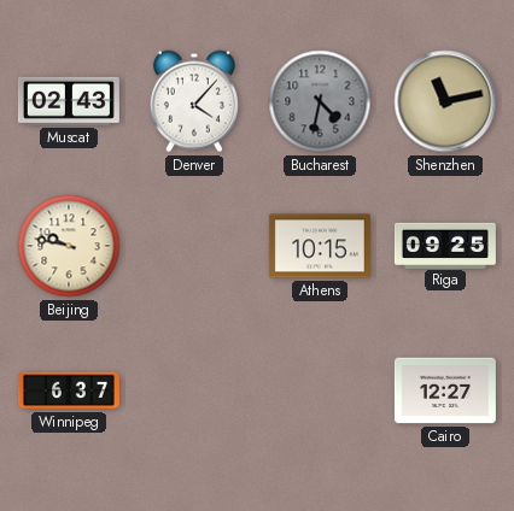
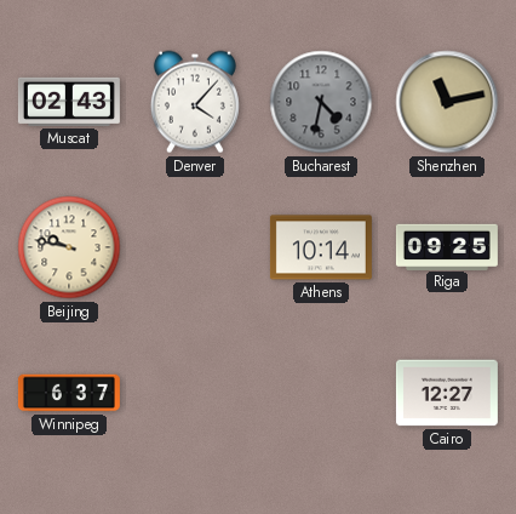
Athens: 10:15 -> 10:14 (321, 247)
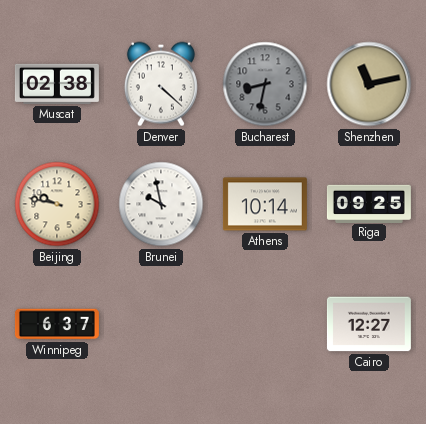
Muscat: 02:43 -> 02:38 (57, 84)
Denver: 4:07 -> 4:22 (161, 84)
Bucharest: 4:32 -> 8:32 (265, 84)
Brunei: none -> 9:58 (161, 204)
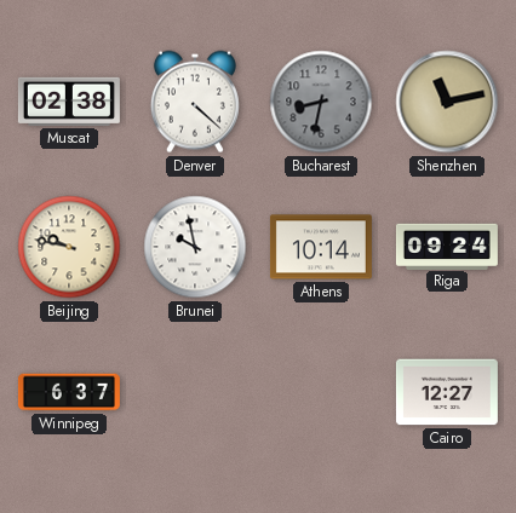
Riga: 09:25 -> 09:24 (447, 246)
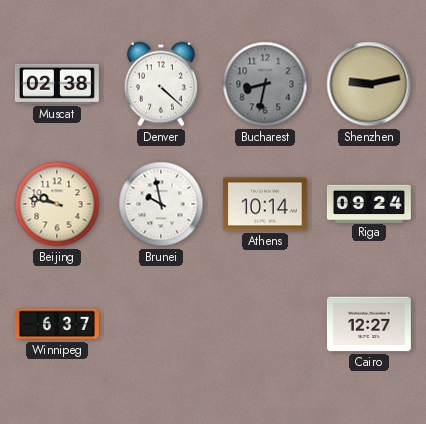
Shenzhen: 11:13 -> 9:13 (369, 84)
